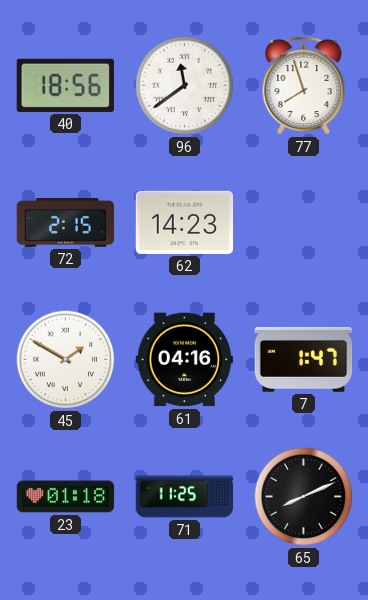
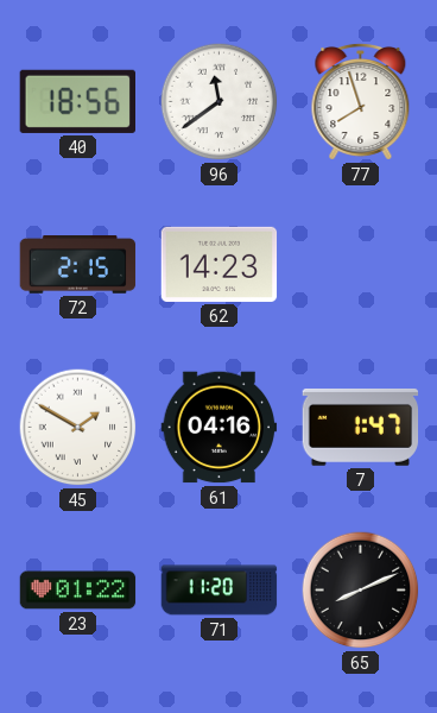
23: 01:18 -> 01:22 (78, 591)
71: 11:25 -> 11:20 (220, 591)
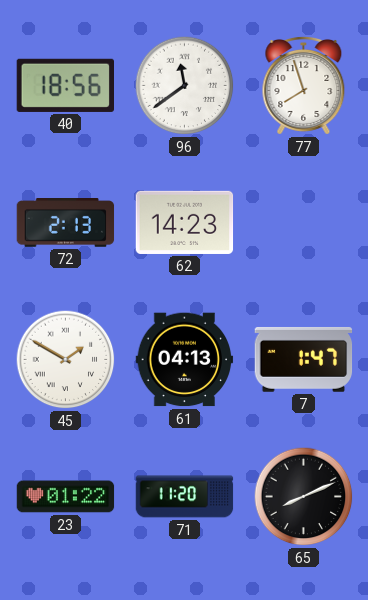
72: 2:15 -> 2:13 (66, 223)
61: 04:16 -> 04:13 (185, 360)
